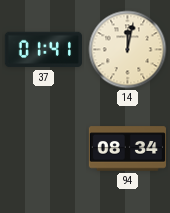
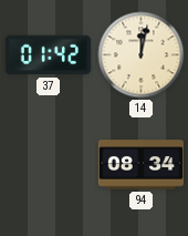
37: 01:41 -> 01:42 (48, 55)
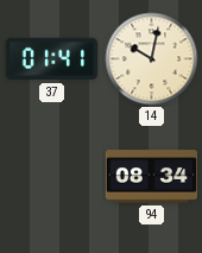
37: 01:42 -> 01:41 (51, 59)
14: 12:02 -> 10:02 (152, 59)
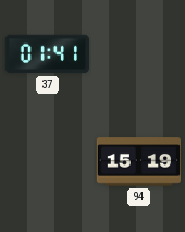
14: 10:02 -> none (152, 59)
94: 08:34 -> 15:19 (138, 162)
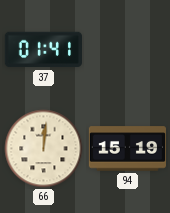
66: none -> 12:01 (44, 149)
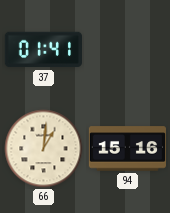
66: 12:01 -> 1:01 (44, 149)
94: 15:19 -> 15:16 (127, 149)
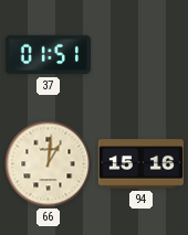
37: 01:41 -> 01:51 (48, 55)
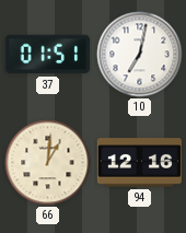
10: none -> 7:02 (140, 55)
94: 15:16 -> 12:16 (139, 163)
